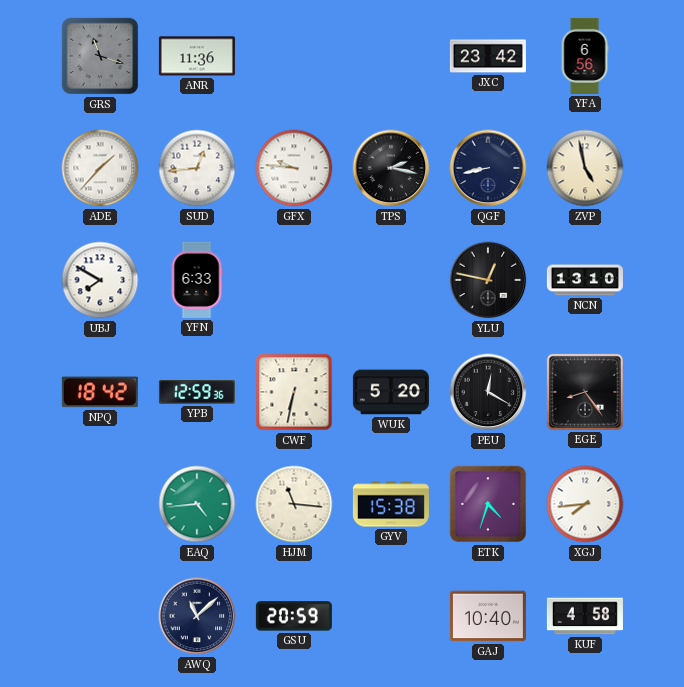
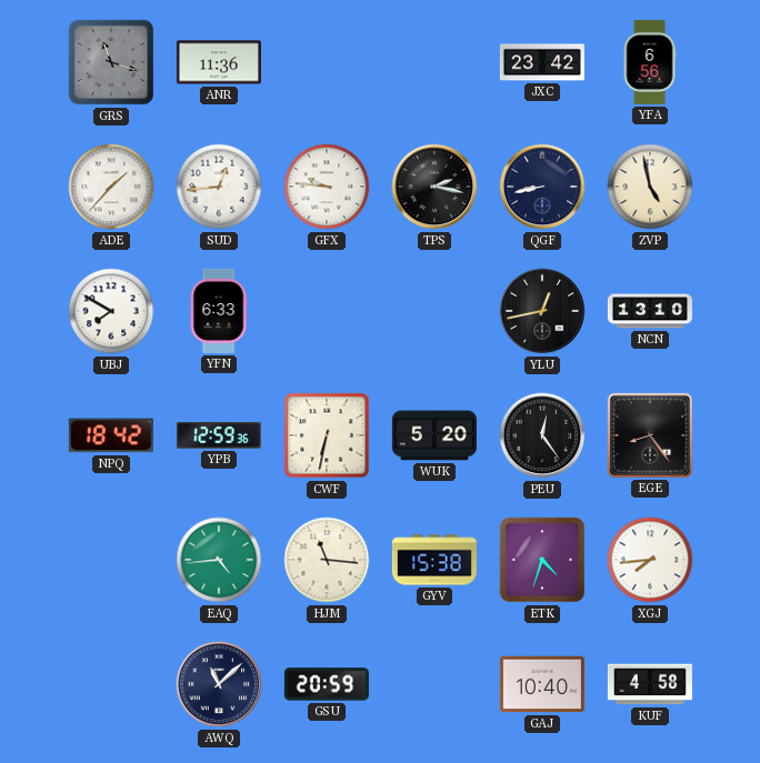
YLU: 12:47 -> 12:43 (542, 311)
PEU: 12:20 -> 12:24 (542, 435)
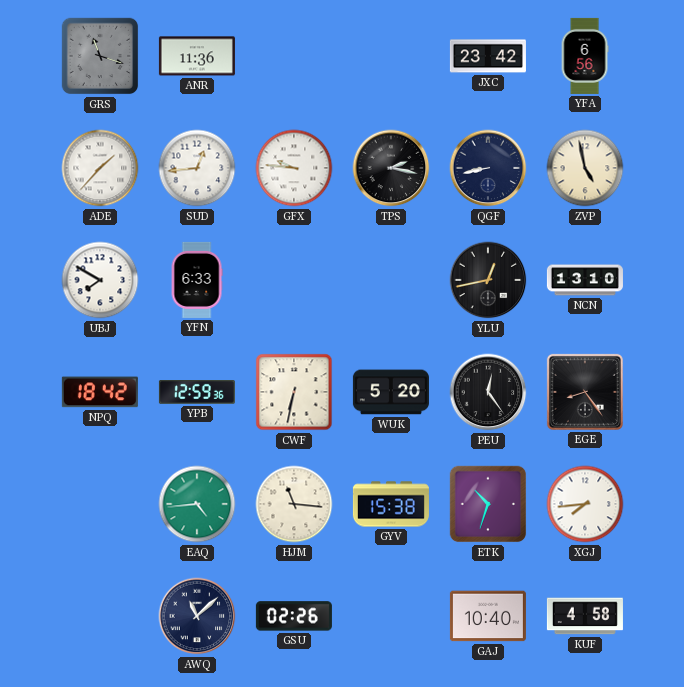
ETK: 4:33 -> 10:33 (488, 504)
GSU: 20:59 -> 02:26 (294, 616)
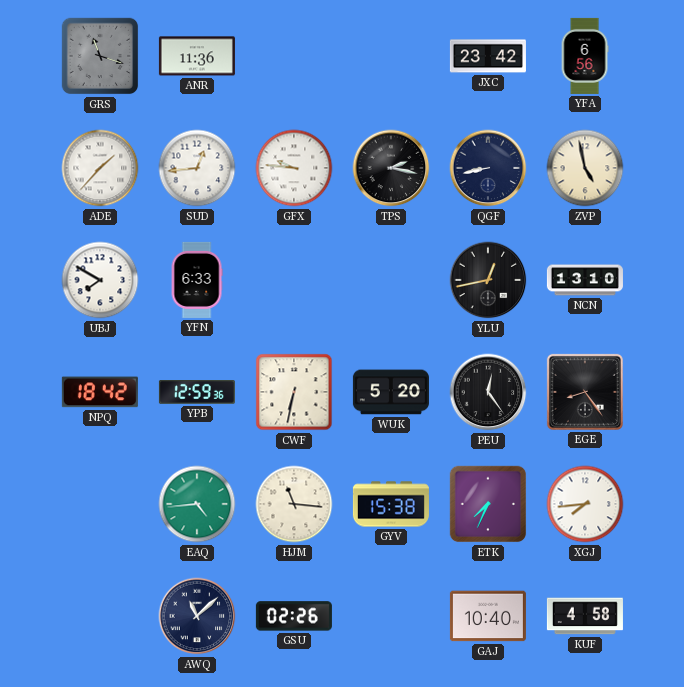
ETK: 10:33 -> 7:34 (488, 504)
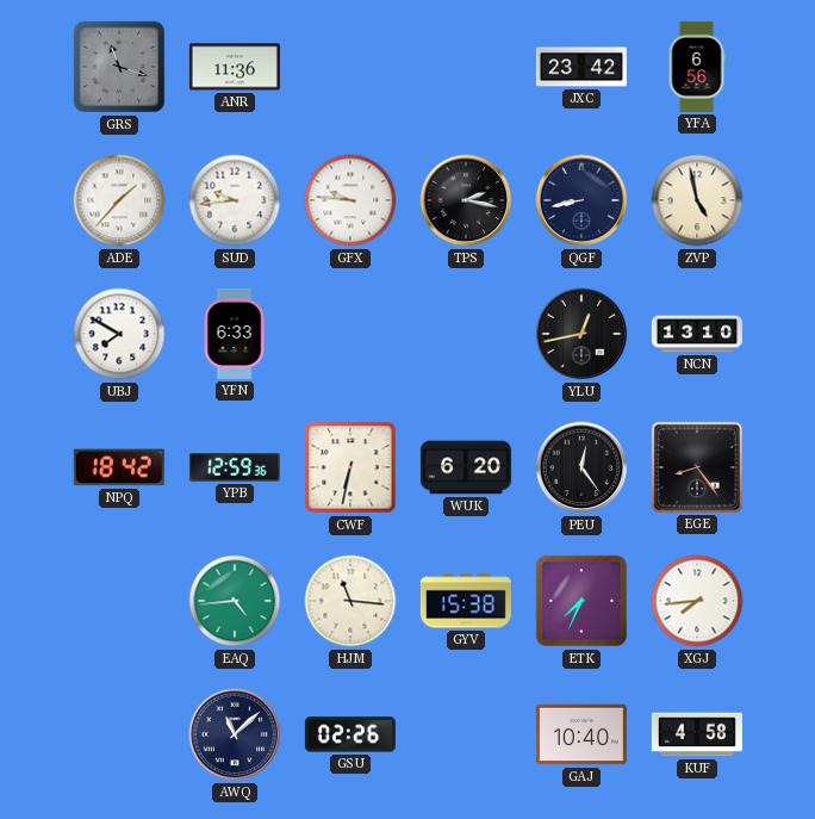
SUD: 12:44 -> 9:44 (235, 200)
WUK: 5:20 -> 6:20 (466, 467)
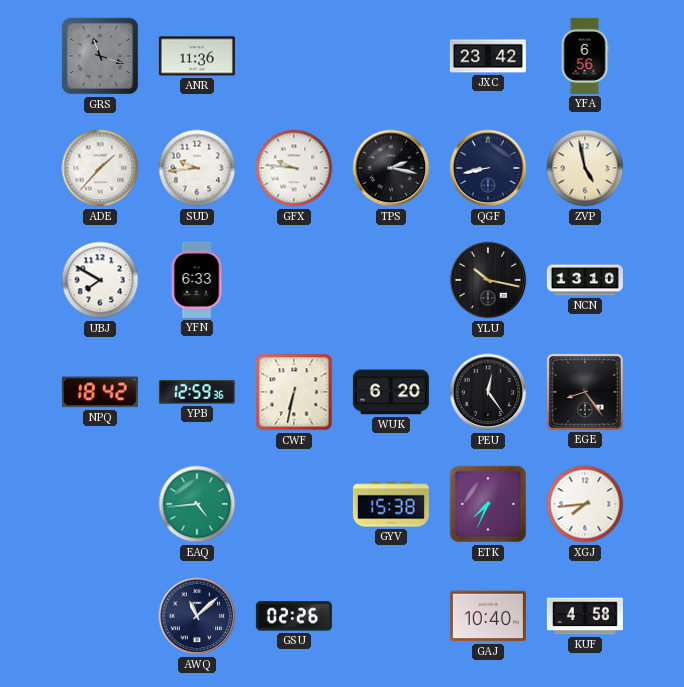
YLU: 12:43 -> 10:17 (488, 280)
HJM: 11:16 -> none (350, 601)
